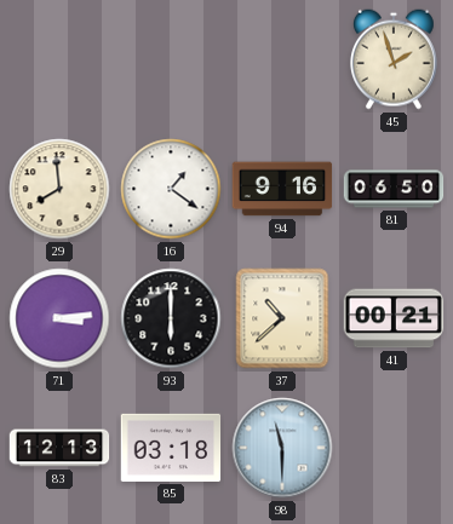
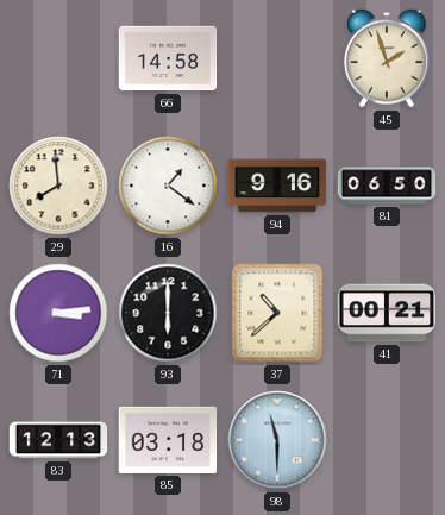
66: none -> 14:58 (168, 58)
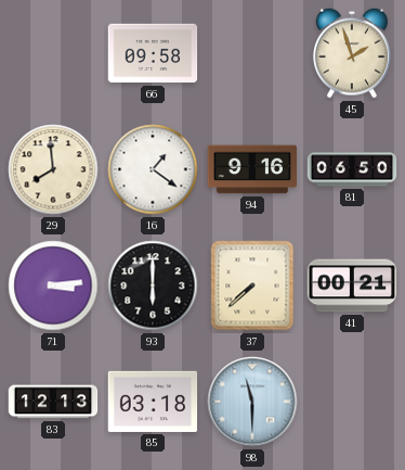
66: 14:58 -> 09:58 (153, 53)
37: 10:38 -> 7:38 (252, 285)
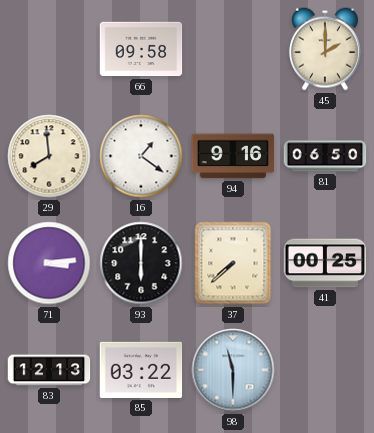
45: 1:57 -> 2:00 (325, 49)
41: 00:21 -> 00:25 (325, 263)
85: 03:18 -> 03:22 (141, 370)
